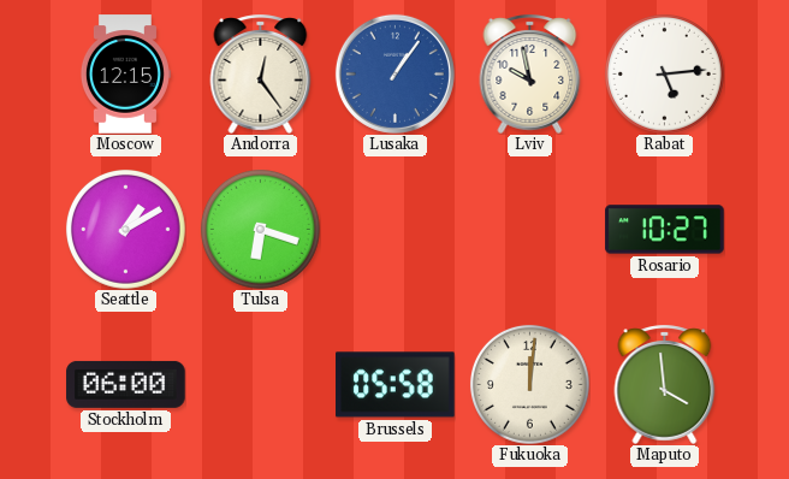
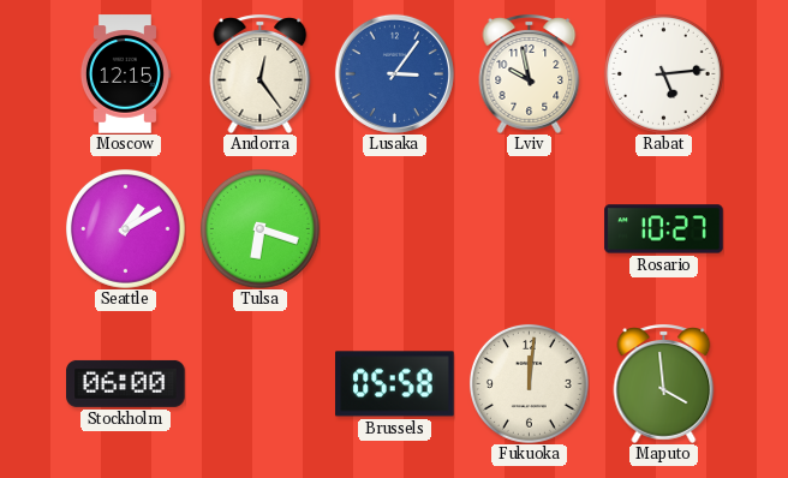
Lusaka: 1:06 -> 3:06 (394, 73)
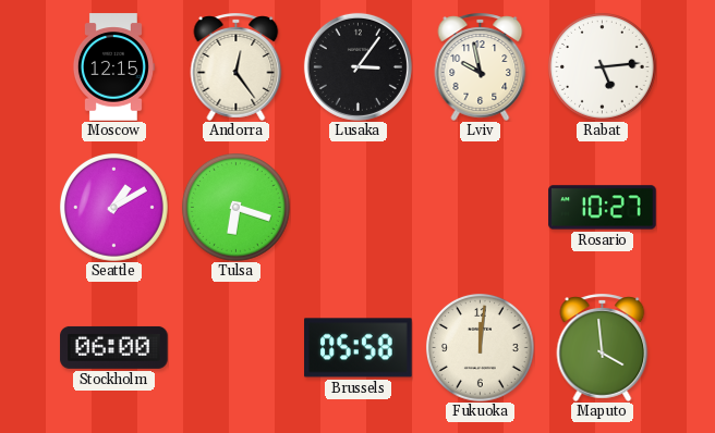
Lusaka dial: blue -> black (357, 66)
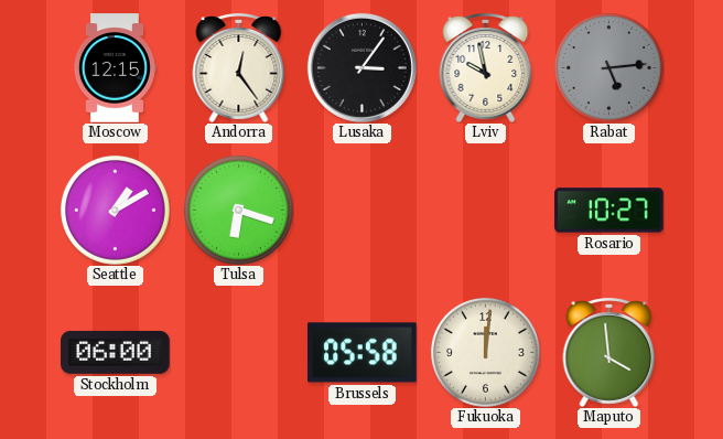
Rabat dial: white -> grey (608, 67)
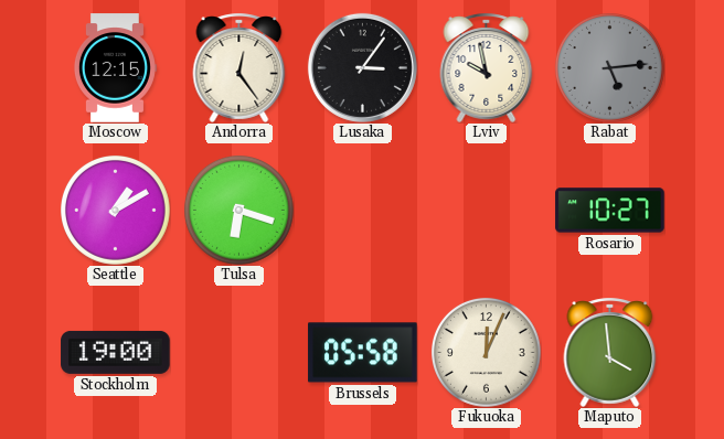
Stockholm: 06:00 -> 19:00 (116, 352)
Fukuoka: 12:01 -> 12:04 (486, 352)
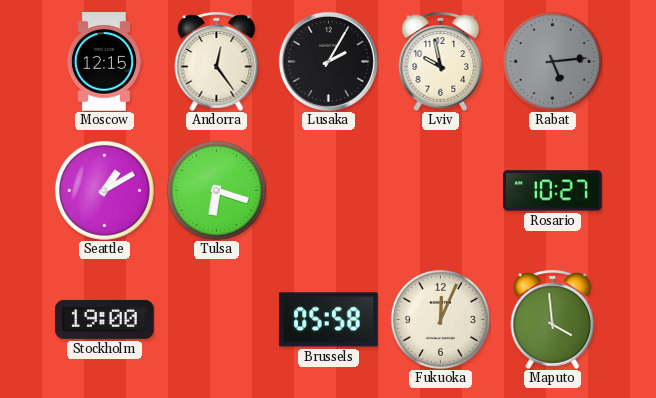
Lusaka: 3:06 -> 2:05 (328, 61)
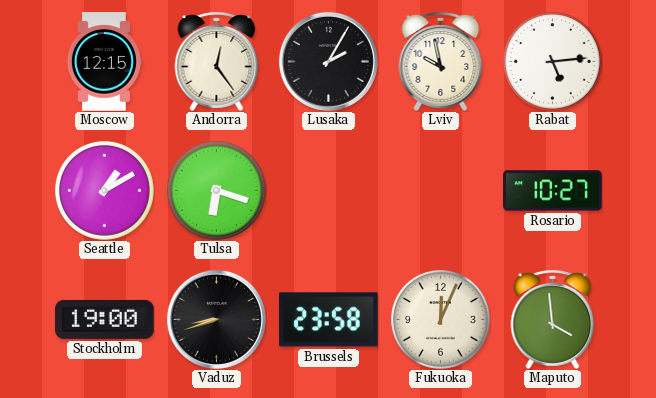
Rabat dial: grey -> white (552, 61)
Vaduz: none -> 8:42 (216, 319)
Brussels: 05:58 -> 23:58 (329, 320)
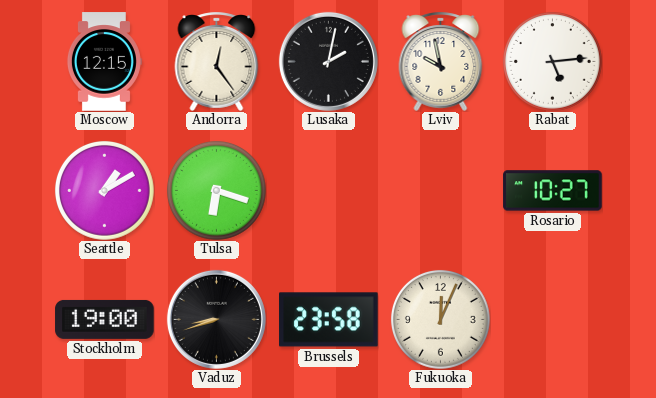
Lusaka: 2:05 -> 2:02 (328, 61)
Maputo: 3:59 -> none (553, 319)
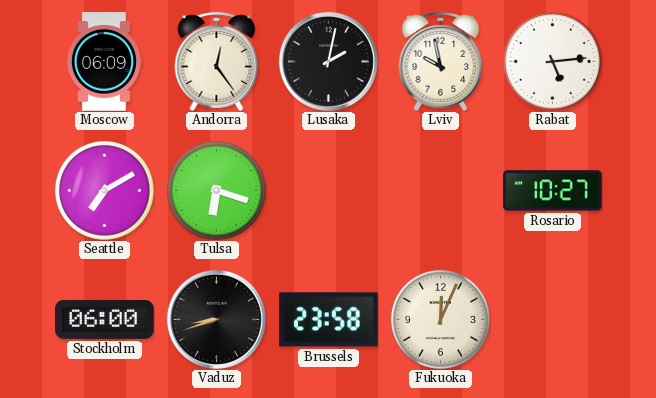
Moscow: 12:15 -> 06:09 (104, 62)
Seattle: 1:10 -> 7:10 (104, 190)
Stockholm: 19:00 -> 06:00 (105, 319)
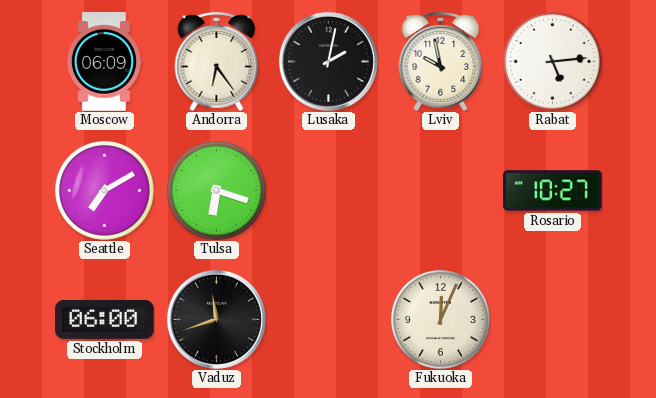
Andorra: 12:24 -> 6:24 (217, 61)
Vaduz: 8:42 -> 11:42 (216, 319)
Brussels: 23:58 -> none (329, 320)
